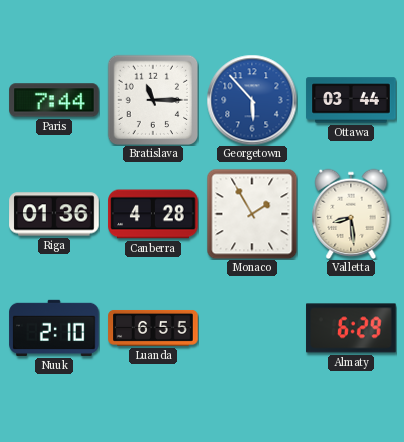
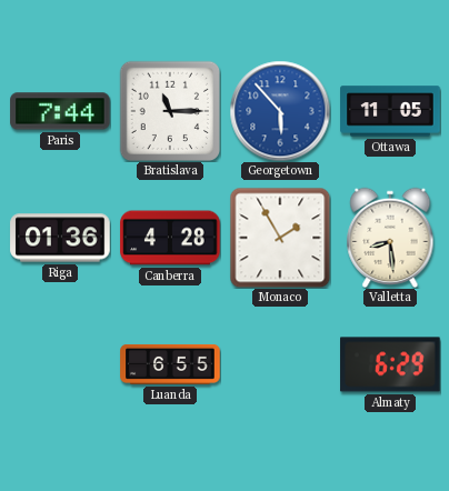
Ottawa: 03:44 -> 11:05 (390, 111)
Nuuk: 2:10 -> none (54, 328)
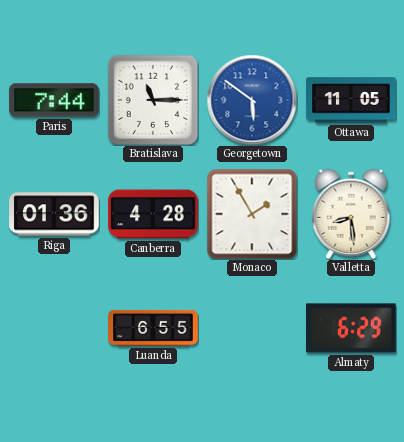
Georgetown: 5:53 -> 5:51 (252, 100)
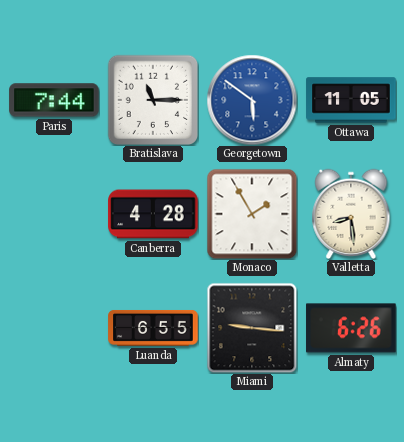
Riga: 01:36 -> none (54, 214)
Miami: none -> 9:16 (252, 328)
Almaty: 6:29 -> 6:26 (351, 328)
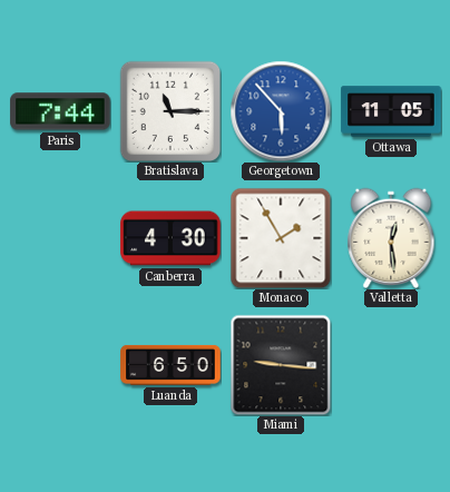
Georgetown: 5:51 -> 5:53 (281, 111)
Canberra: 4:28 -> 4:30 (170, 238)
Valletta: 8:29 -> 12:29 (391, 237)
Luanda: 6:55 -> 6:50 (170, 365)
Almaty: 6:26 -> none (351, 328)
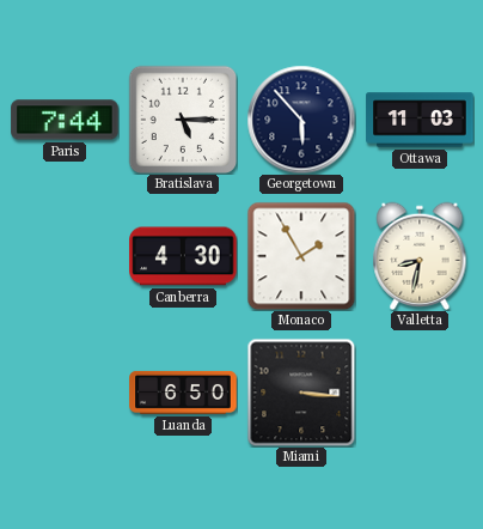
Bratislava: 11:15 -> 5:15 (182, 118)
Georgetown dial: blue -> navy (301, 120)
Ottawa: 11:05 -> 11:03 (420, 120)
Valletta: 12:29 -> 8:32 (420, 255)
Miami: 9:16 -> 3:16 (301, 393)
